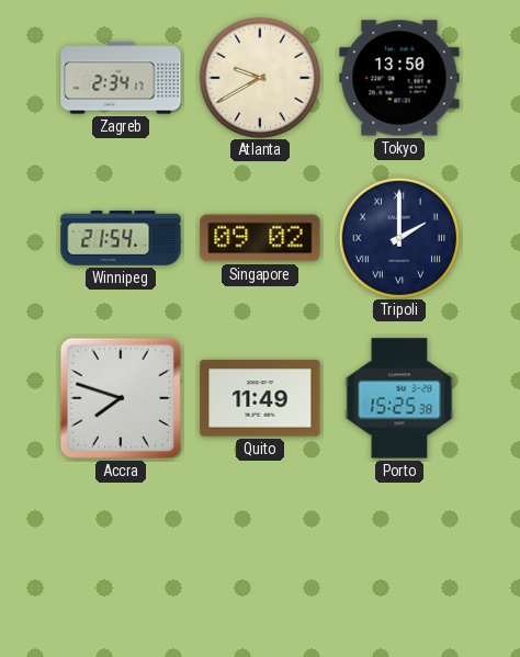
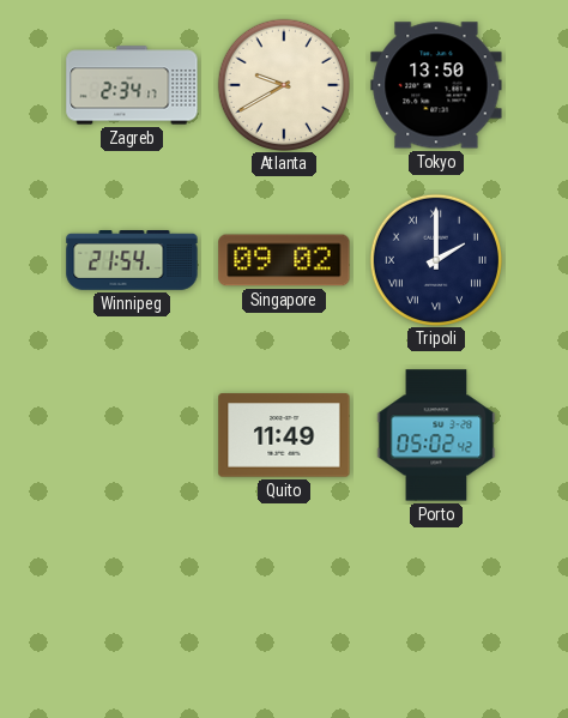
Accra: 7:48 -> none (121, 398)
Porto: 15:25 -> 05:02 (436, 435)
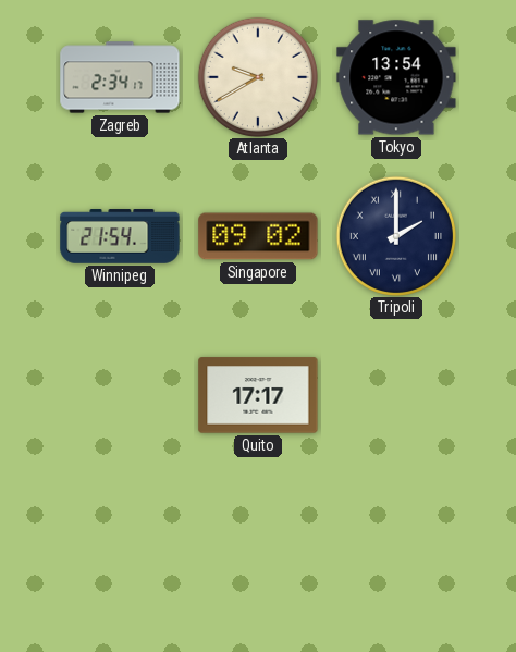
Tokyo: 13:50 -> 13:54 (396, 77)
Quito: 11:49 -> 17:17 (258, 395)
Porto: 05:02 -> none (436, 435)
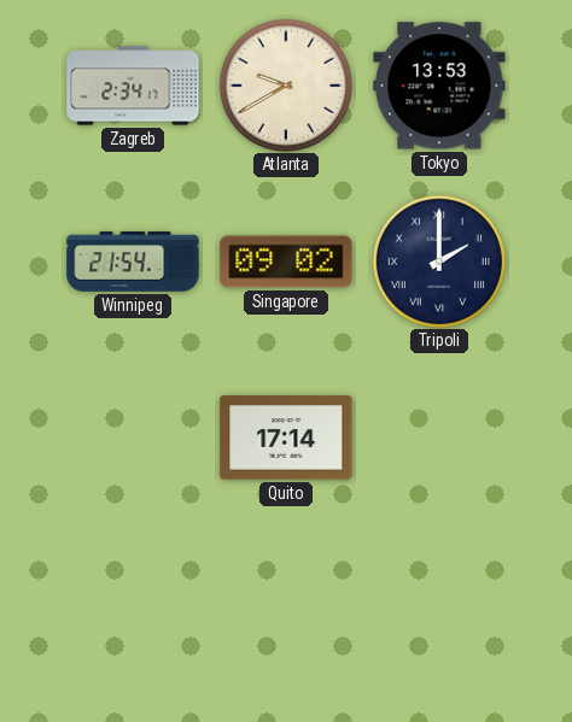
Tokyo: 13:54 -> 13:53 (439, 86)
Quito: 17:17 -> 17:14 (286, 438)
